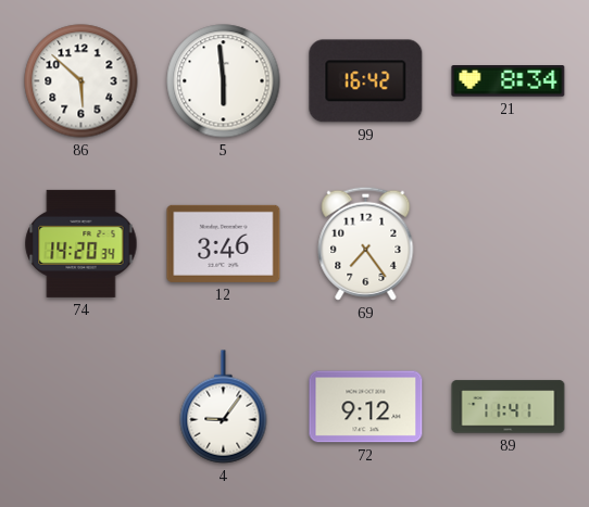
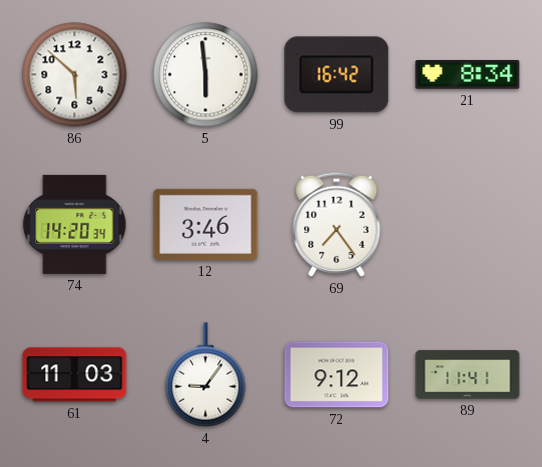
61: none -> 11:03 (75, 375)
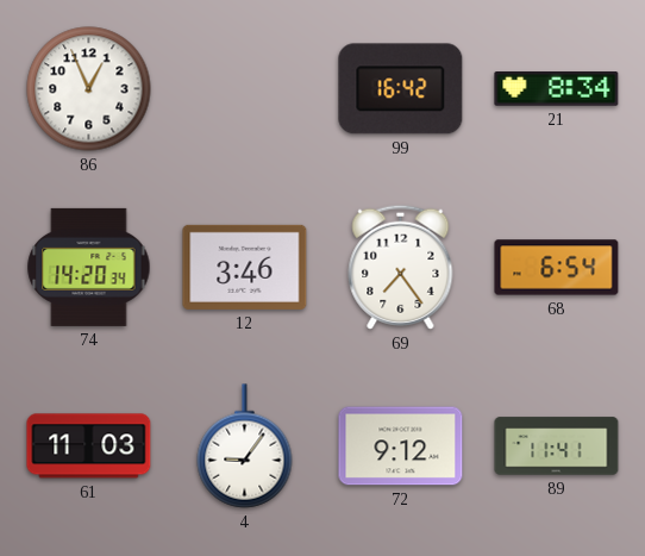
86: 5:52 -> 12:56 (89, 89)
5: 5:59 -> none (206, 75)
68: none -> 6:54 (557, 268)
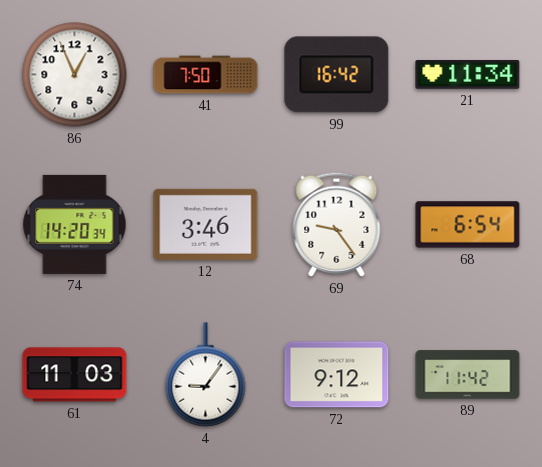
41: none -> 7:50 (206, 75)
21: 8:34 -> 11:34 (468, 75)
69: 7:24 -> 9:24 (337, 224)
89: 11:41 -> 11:42 (468, 375)
